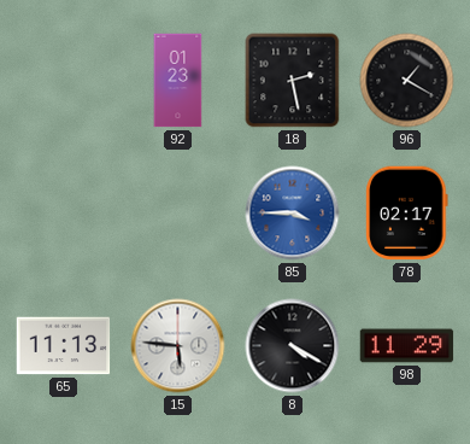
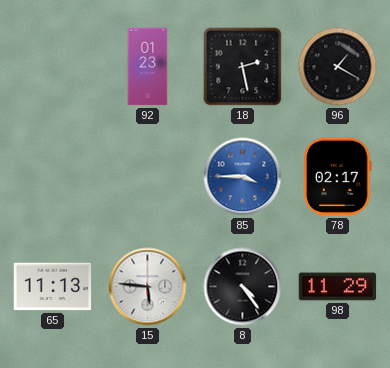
8: 4:20 -> 4:24 (243, 287)
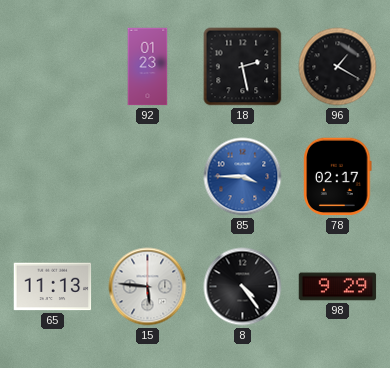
98: 11:29 -> 9:29 (338, 287)
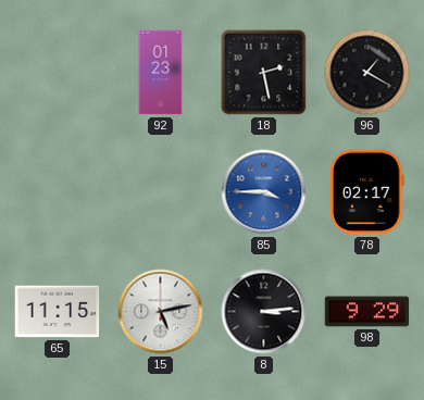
65: 11:13 -> 11:15 (58, 312)
15: 5:46 -> 5:13 (161, 312)
8: 4:24 -> 3:14 (264, 312)
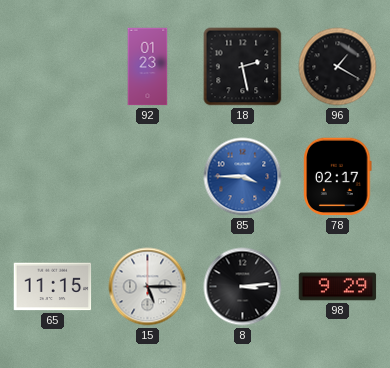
15: 5:13 -> 5:15 (148, 287)
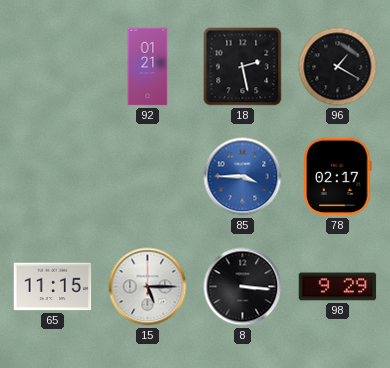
92: 01:23 -> 01:21 (148, 67)
8: 3:14 -> 3:16 (243, 287)
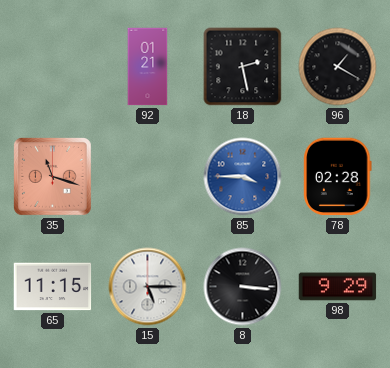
35: none -> 11:18 (53, 177)
78: 02:17 -> 02:28 (338, 177)
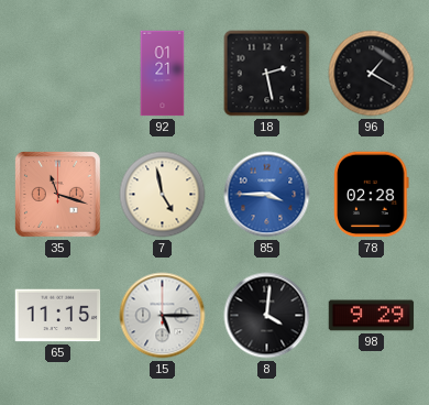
7: none -> 4:58 (163, 195)
8: 3:16 -> 4:01 (267, 316)
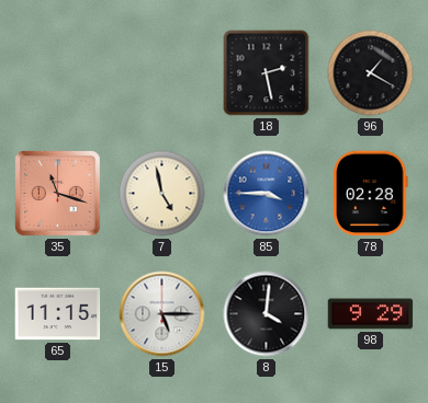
92: 01:21 -> none (163, 74)
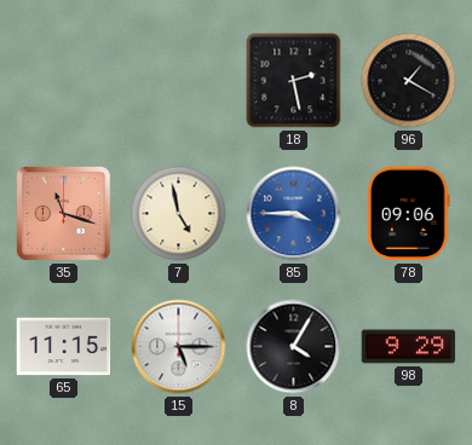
78: 02:28 -> 09:06 (409, 214)
8: 4:01 -> 4:05 (294, 347)
